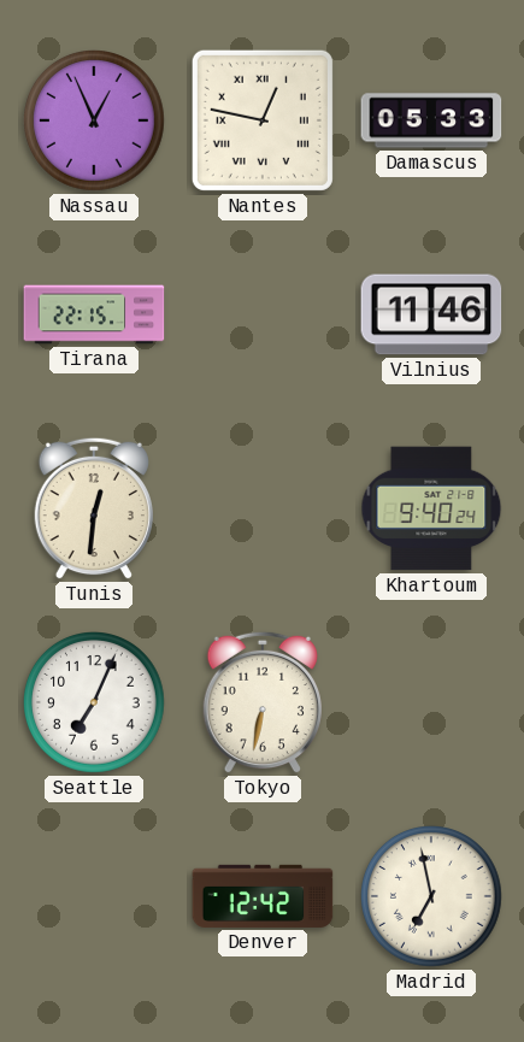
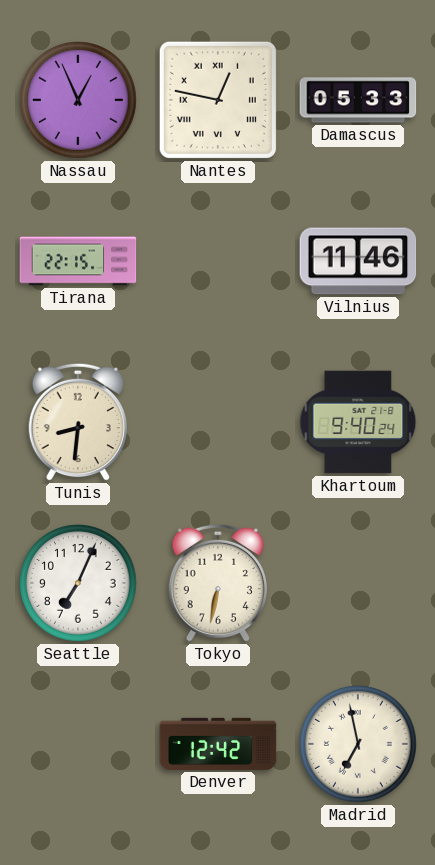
Tunis: 12:31 -> 8:31 (78, 422)
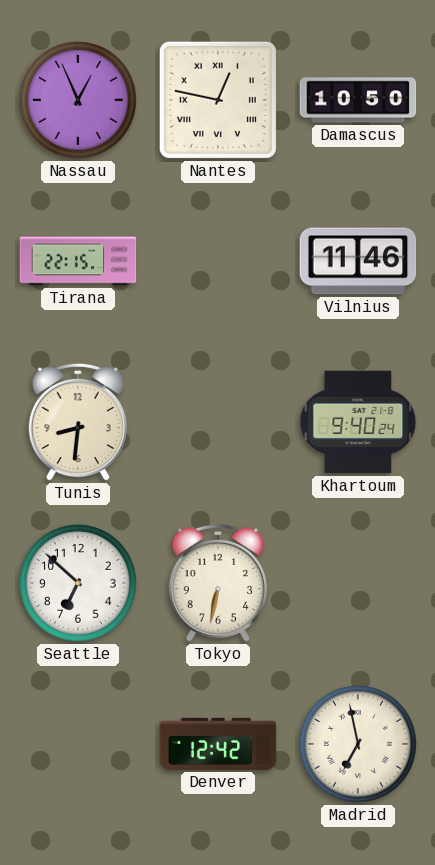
Damascus: 05:33 -> 10:50 (358, 100)
Seattle: 7:04 -> 6:52 (79, 584)
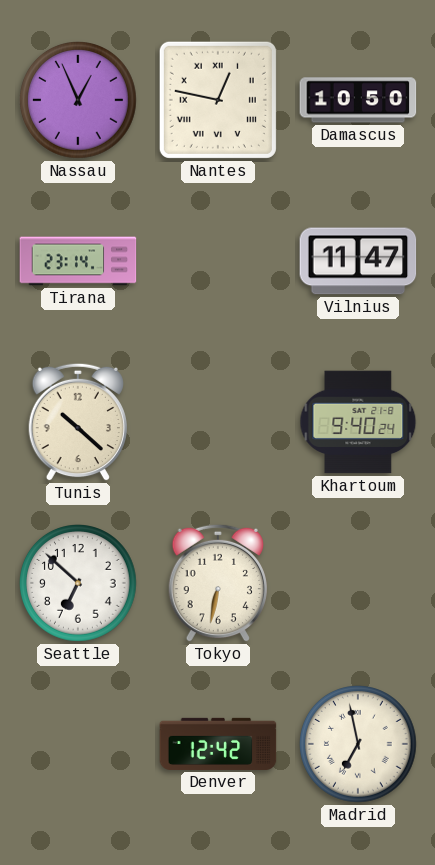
Tirana: 22:15 -> 23:14 (78, 261)
Vilnius: 11:46 -> 11:47 (358, 261)
Tunis: 8:31 -> 10:22 (78, 422)
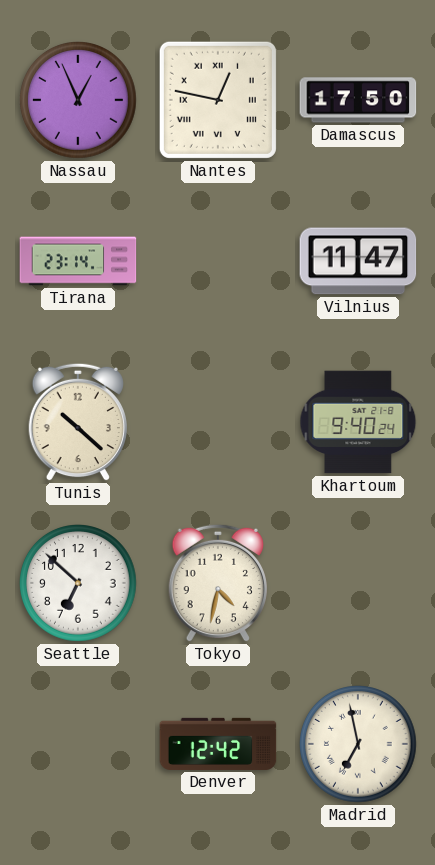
Damascus: 10:50 -> 17:50 (358, 100)
Tokyo: 6:32 -> 4:32 (218, 583)
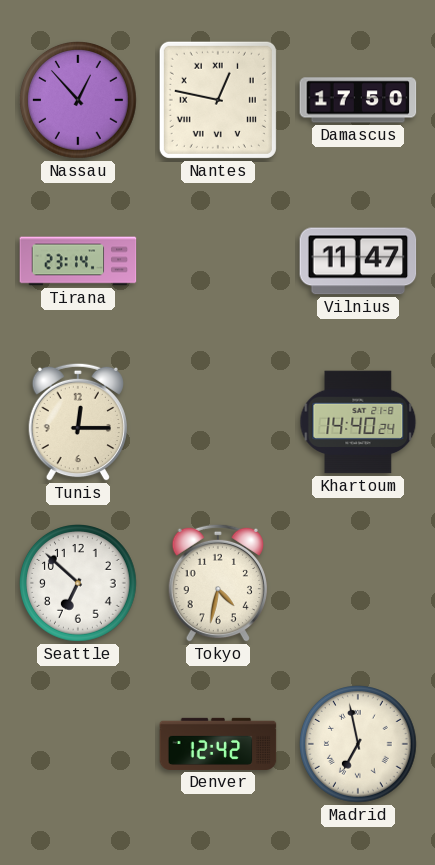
Nassau: 12:56 -> 12:53 (79, 101)
Tunis: 10:22 -> 12:15 (78, 422)
Khartoum: 9:40 -> 14:40 (358, 422)
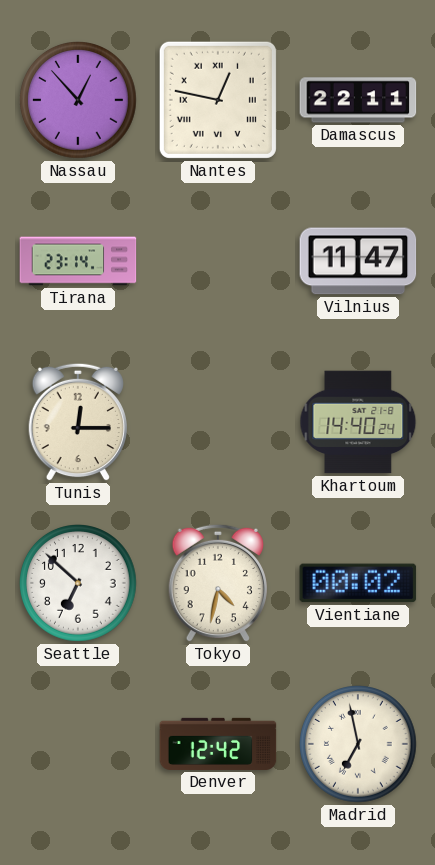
Damascus: 17:50 -> 22:11 (358, 100)
Vientiane: none -> 00:02 (358, 583)
